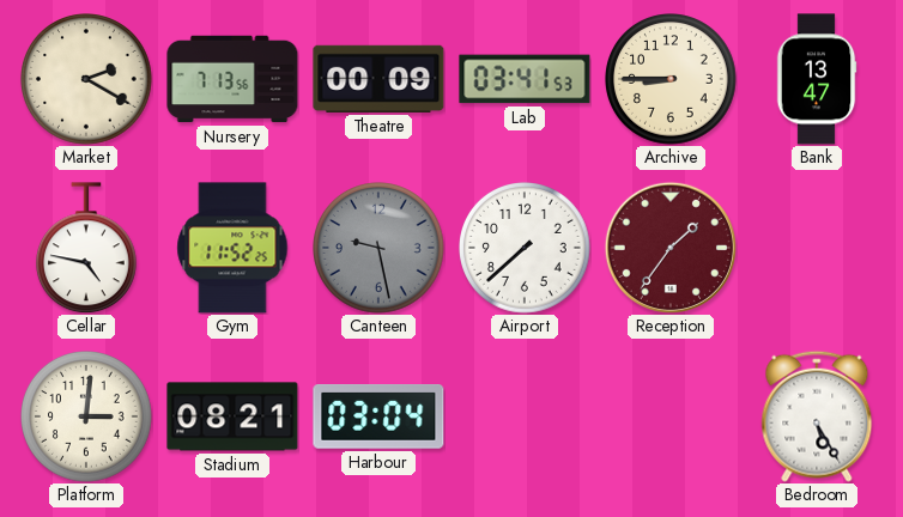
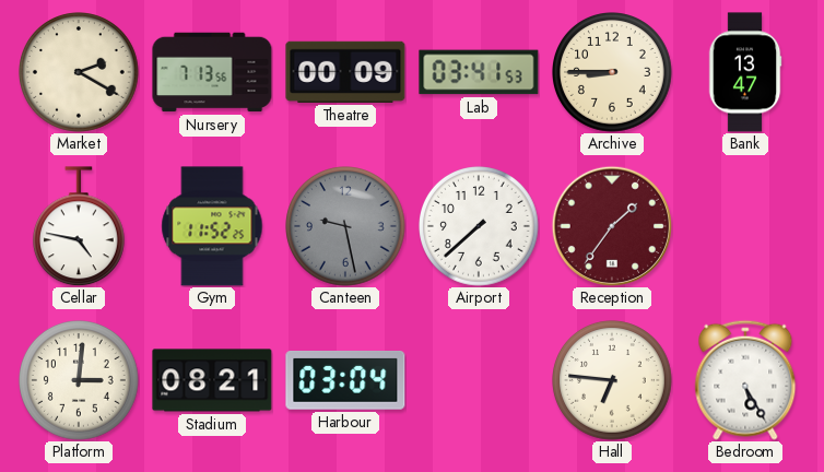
Hall: none -> 6:46 (613, 381)
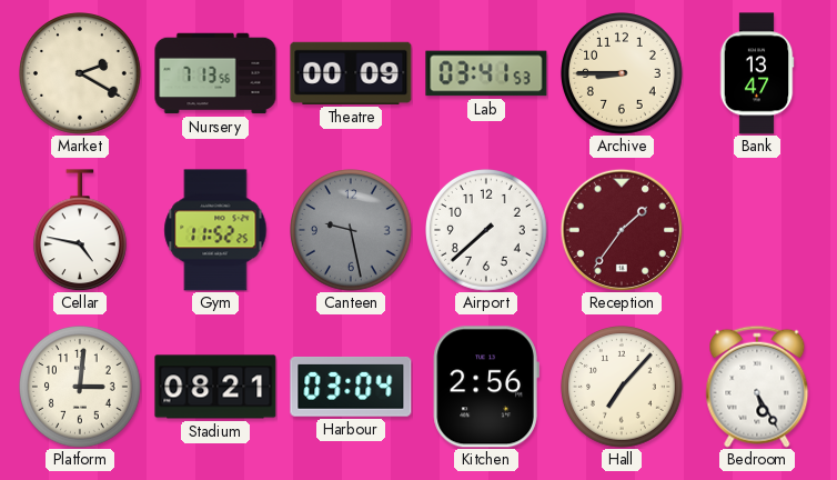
Kitchen: none -> 2:56 (486, 387)
Hall: 6:46 -> 7:07 (623, 388)
